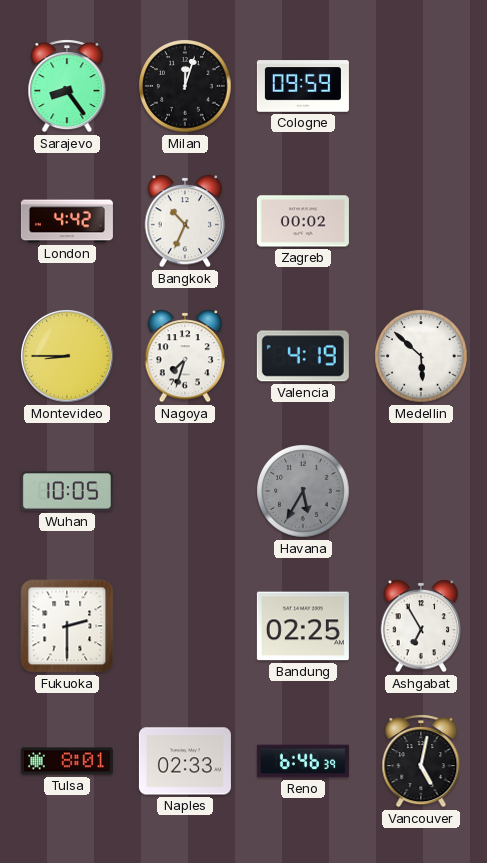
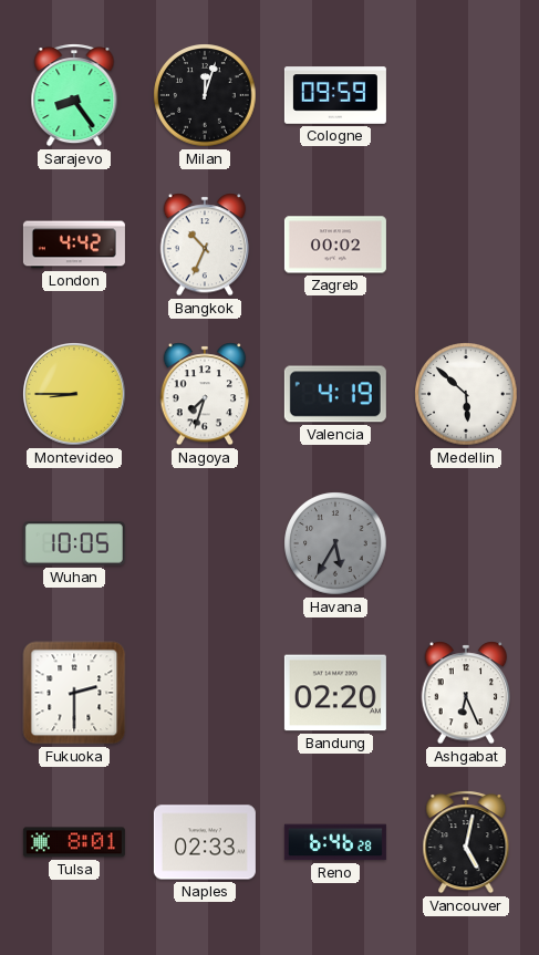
Bandung: 02:25 -> 02:20 (335, 693)
Ashgabat: 6:55 -> 6:26 (466, 693)
Reno: 6:46:39 -> 6:46:28 (335, 842)
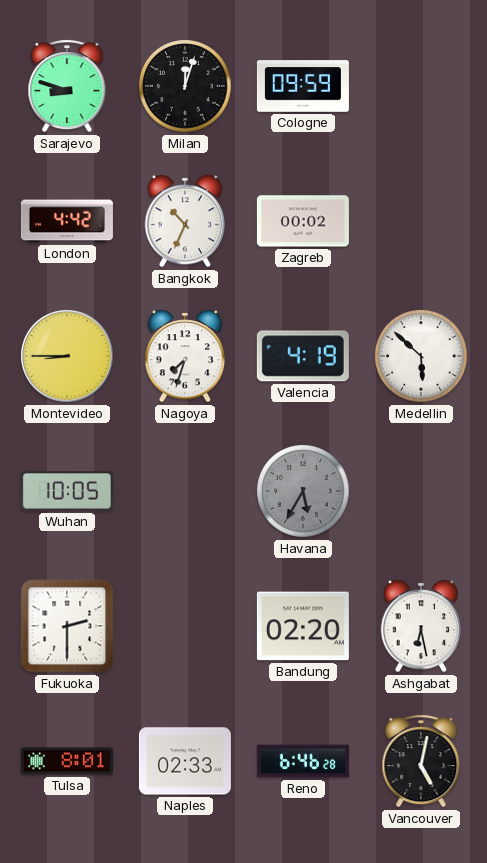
Sarajevo: 8:24 -> 8:48 (67, 86)
Ashgabat: 6:26 -> 6:28 (421, 626)
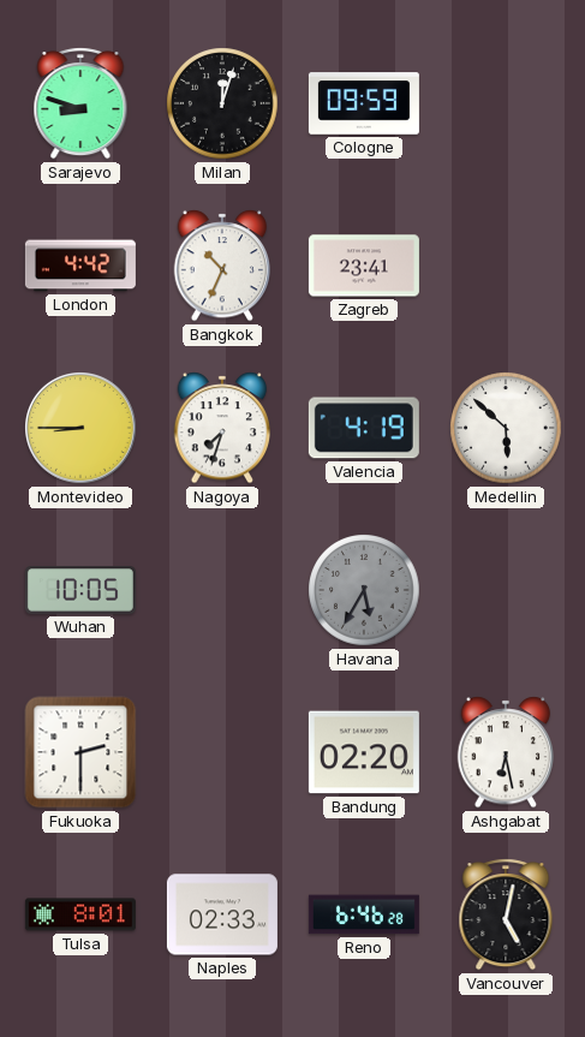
Zagreb: 00:02 -> 23:41 (364, 266)
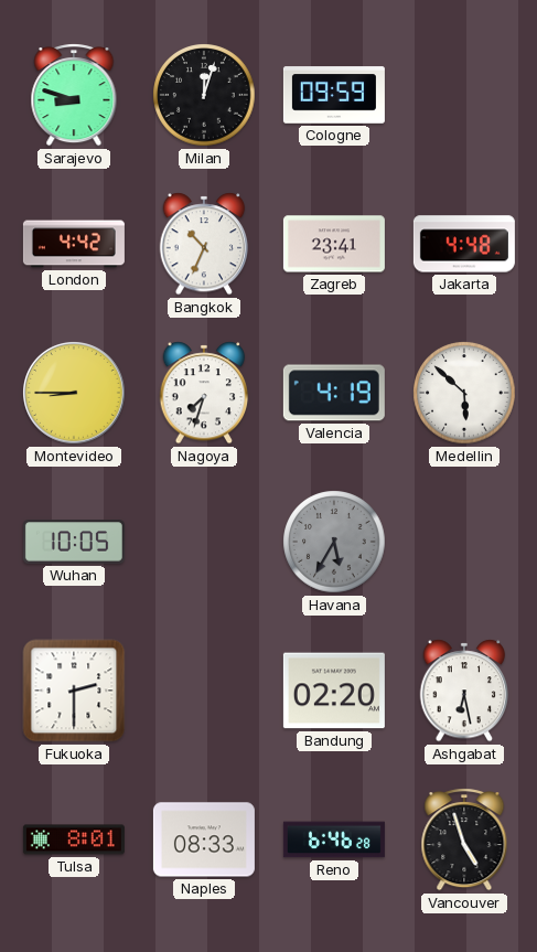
Jakarta: none -> 4:48 (464, 244)
Naples: 02:33 -> 08:33 (204, 839)
Vancouver: 5:02 -> 4:57 (464, 839)
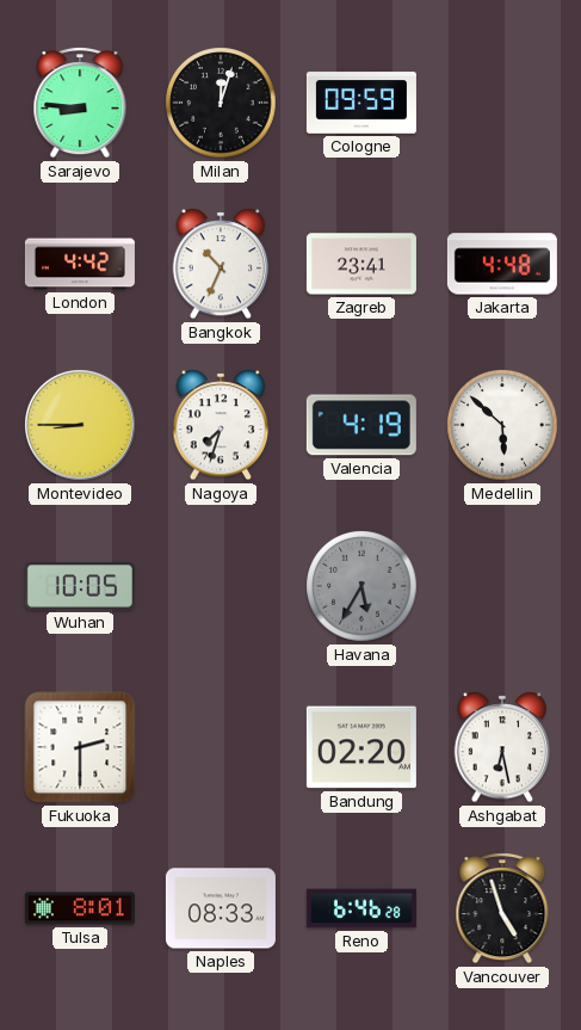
Sarajevo: 8:48 -> 8:46 (80, 103)
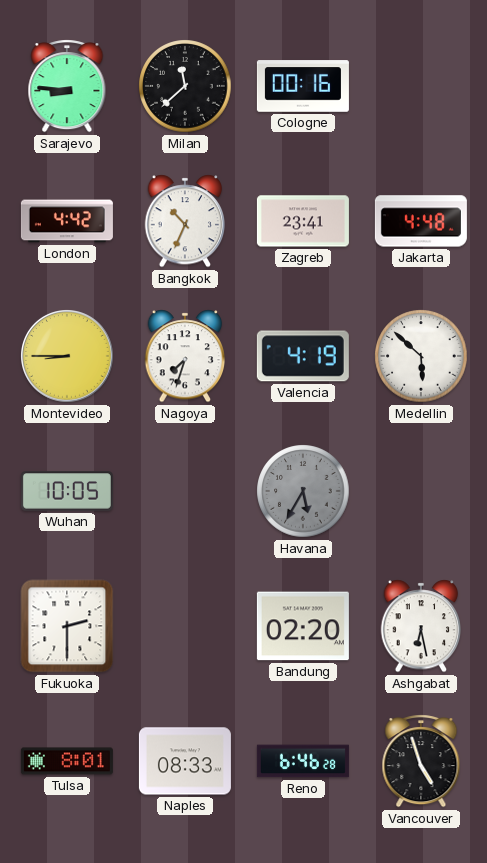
Milan: 12:03 -> 11:38 (185, 86)
Cologne: 09:59 -> 00:16 (303, 86)
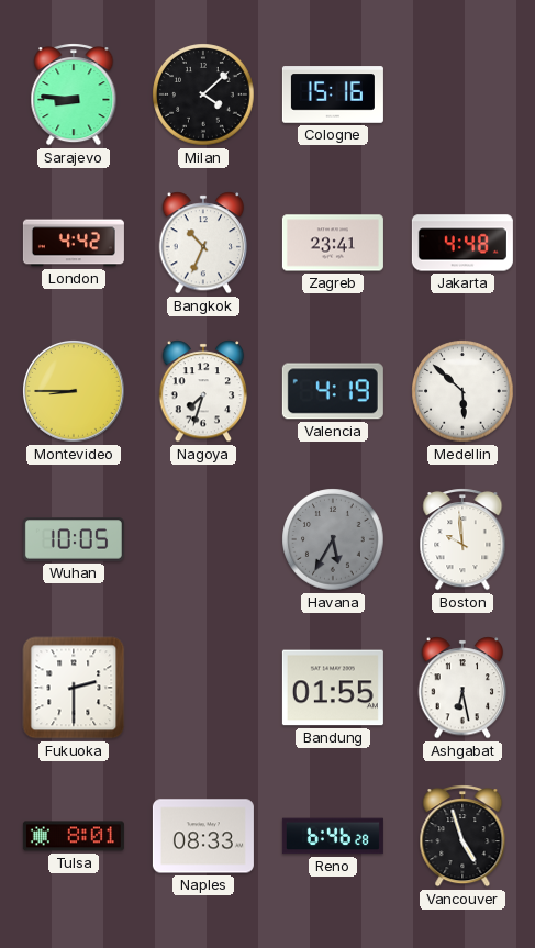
Milan: 11:38 -> 4:08 (203, 94)
Cologne: 00:16 -> 15:16 (333, 94)
Boston: none -> 9:59 (462, 539)
Bandung: 02:20 -> 01:55 (333, 688)
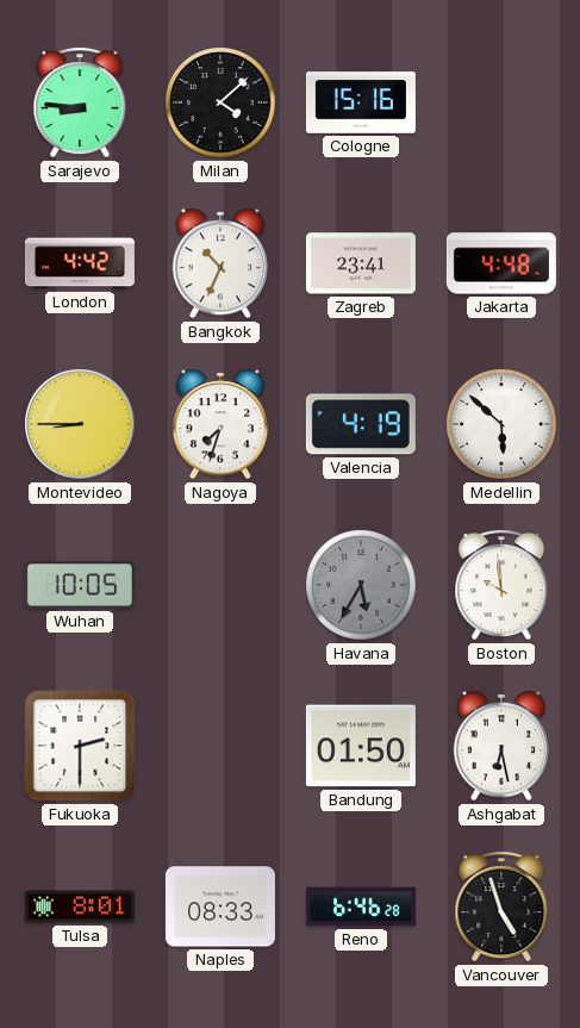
Bandung: 01:55 -> 01:50 (361, 746)
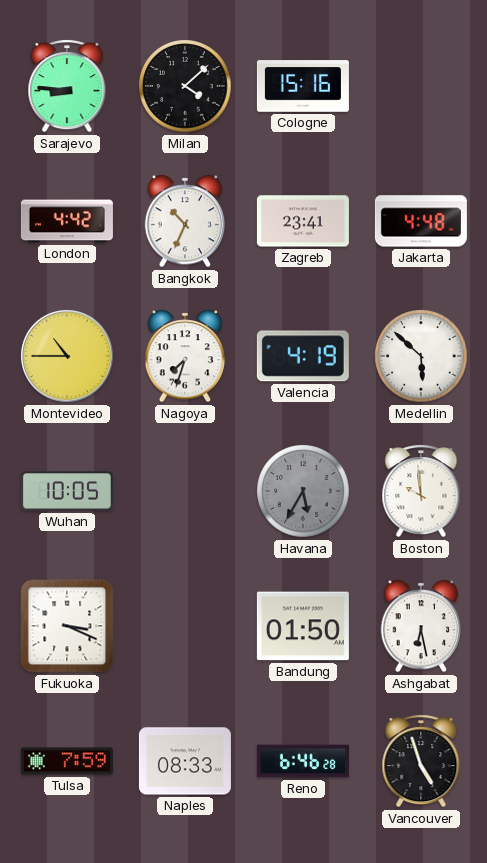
Montevideo: 8:45 -> 10:45 (68, 357)
Fukuoka: 2:30 -> 3:19 (67, 626)
Tulsa: 8:01 -> 7:59 (67, 761)
